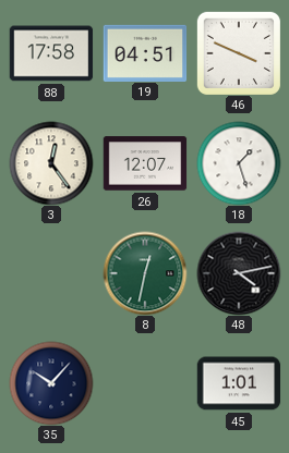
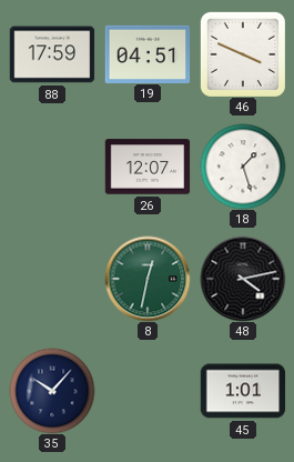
88: 17:58 -> 17:59 (52, 54)
3: 12:24 -> none (51, 163)
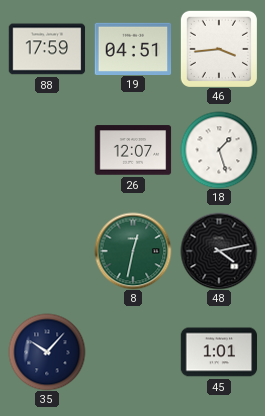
46: 3:49 -> 3:44 (219, 49)
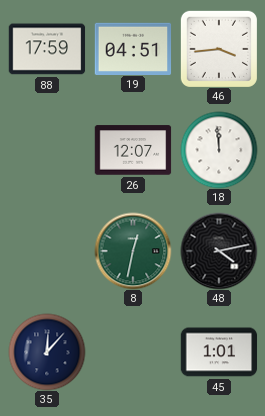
18: 1:27 -> 11:59 (219, 150)
35: 10:07 -> 12:07 (47, 352)
